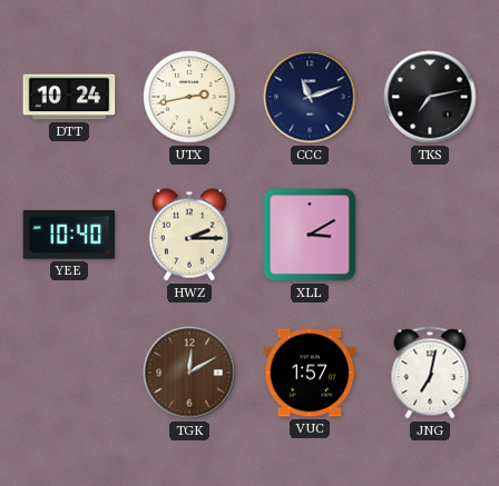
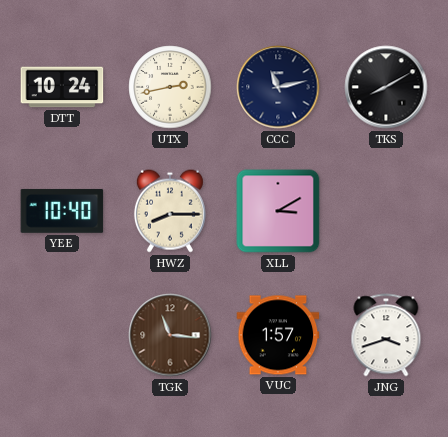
CCC: 11:12 -> 11:13 (278, 87)
TKS: 7:13 -> 8:10 (386, 87)
HWZ: 2:15 -> 8:15 (170, 211)
TGK: 12:10 -> 11:16 (170, 335)
JNG: 7:02 -> 3:42 (386, 335)
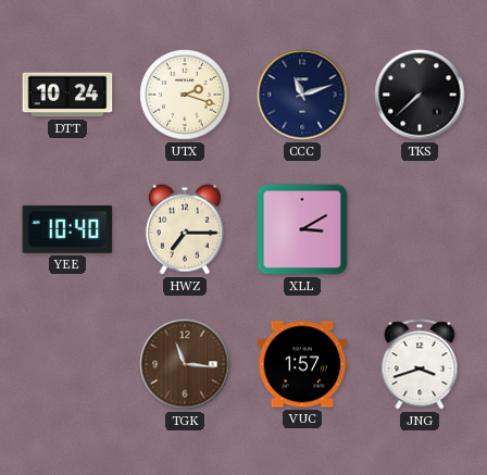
UTX: 2:43 -> 2:18 (185, 95)
CCC: 11:13 -> 11:12 (302, 95)
TKS: 8:10 -> 7:38 (420, 95)
HWZ: 8:15 -> 7:15 (185, 229)
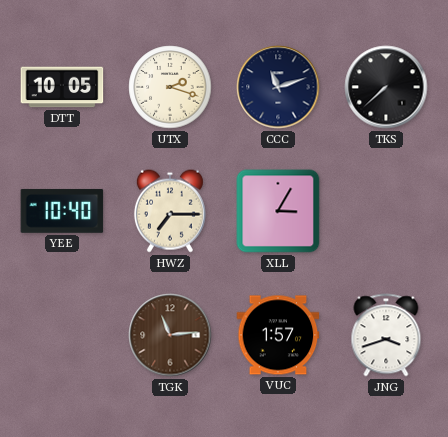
DTT: 10:24 -> 10:05 (62, 87)
XLL: 3:10 -> 3:05 (278, 211)
TGK: 11:16 -> 11:14 (170, 335)
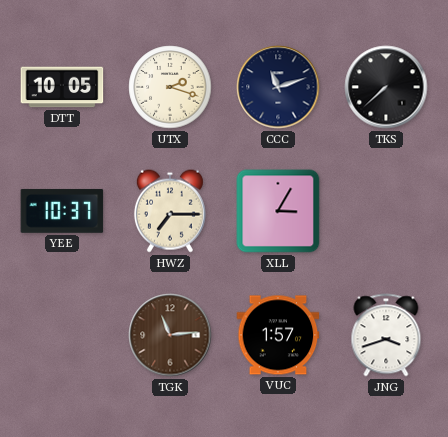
YEE: 10:40 -> 10:37 (62, 211)
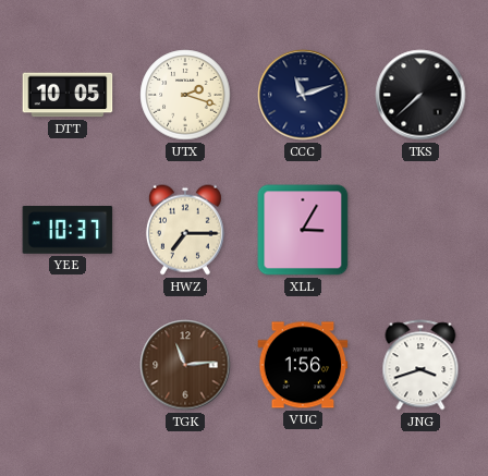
VUC: 1:57 -> 1:56 (303, 365)
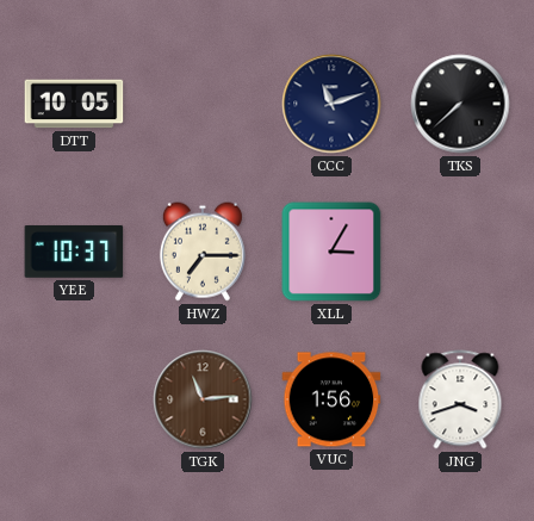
UTX: 2:18 -> none (185, 95)
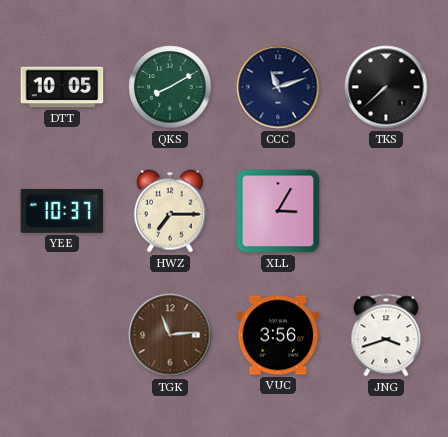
QKS: none -> 8:10 (170, 87)
VUC: 1:56 -> 3:56 (278, 335)
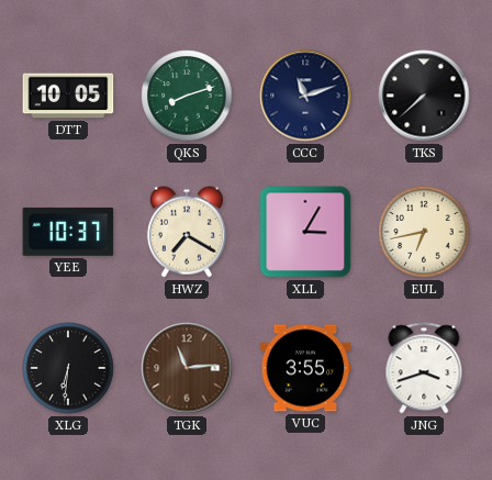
QKS: 8:10 -> 8:12 (187, 96)
HWZ: 7:15 -> 7:20 (187, 232)
EUL: none -> 6:43 (424, 232)
XLG: none -> 6:31 (68, 368)
VUC: 3:56 -> 3:55 (305, 368)
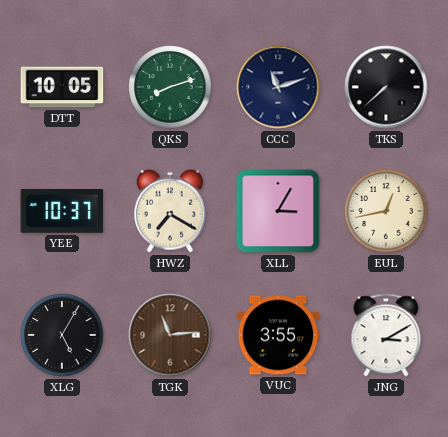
EUL: 6:43 -> 12:43 (386, 211)
XLG: 6:31 -> 5:05 (62, 335)
JNG: 3:42 -> 3:10 (386, 335)
